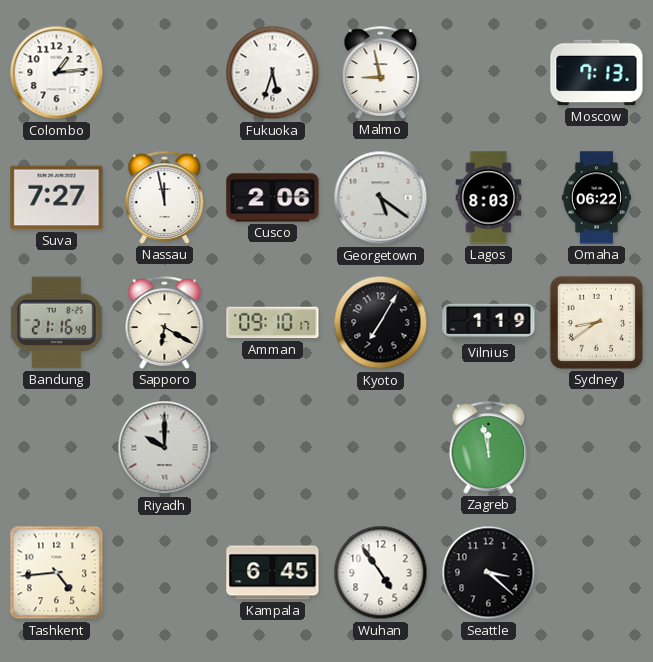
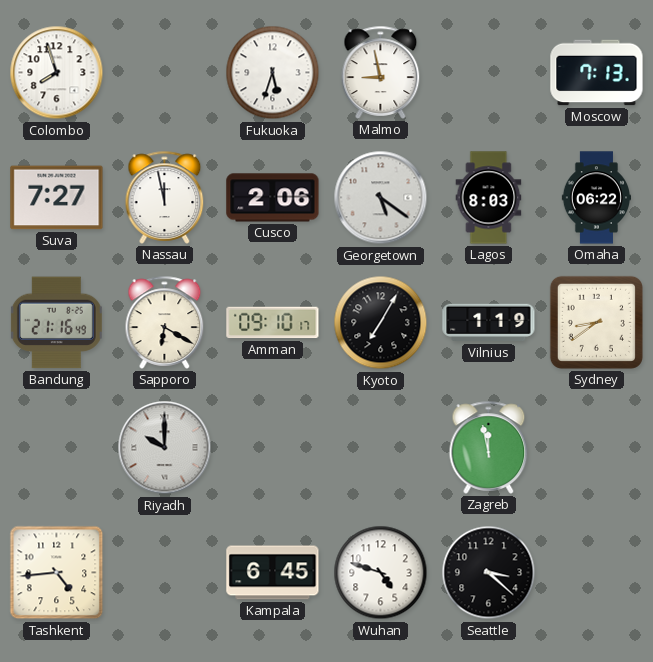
Colombo: 1:14 -> 7:57 (57, 73)
Wuhan: 4:54 -> 4:48 (381, 573)
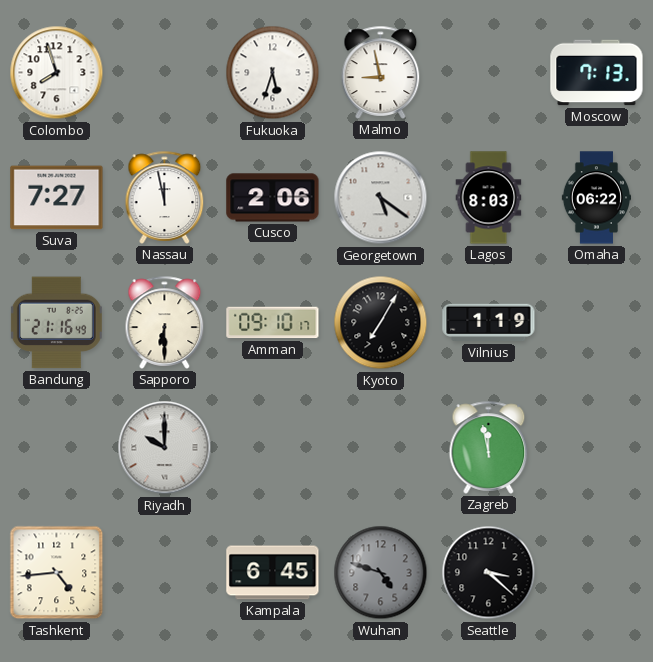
Sapporo: 6:20 -> 6:30 (165, 322)
Sydney: 8:39 -> none (596, 322)
Wuhan dial: white -> grey (381, 573)
